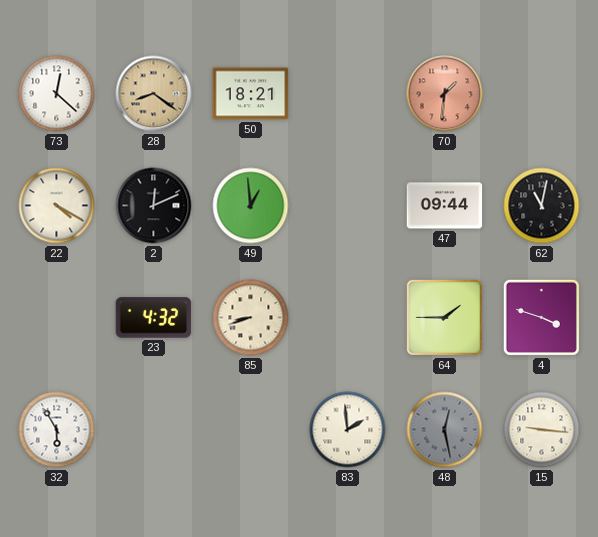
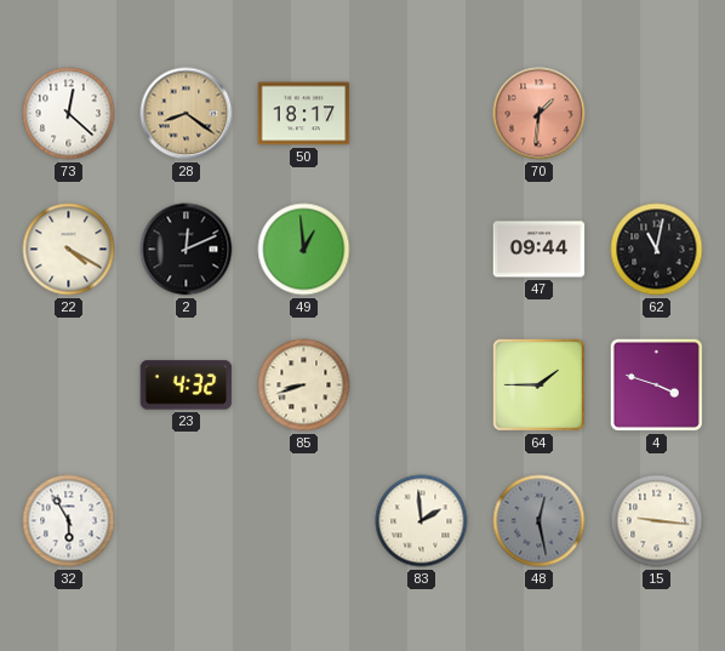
50: 18:21 -> 18:17 (304, 114)
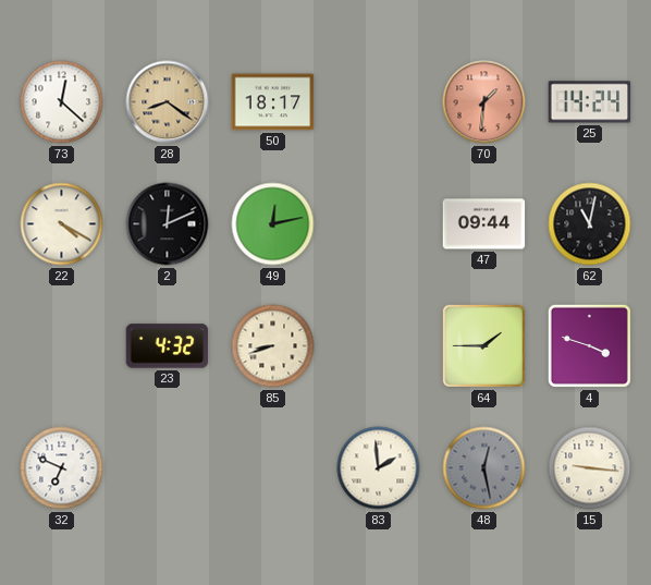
25: none -> 14:24 (590, 102)
49: 12:59 -> 12:13 (273, 224)
32: 5:55 -> 6:49 (62, 468)
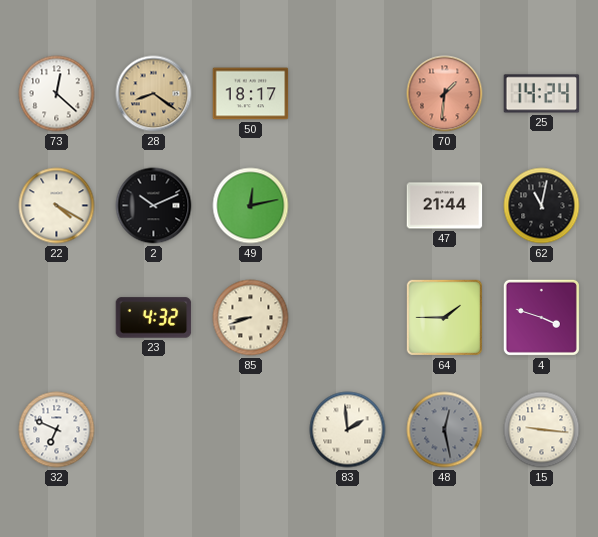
2: 12:11 -> 10:11 (154, 206)
47: 09:44 -> 21:44 (445, 206)
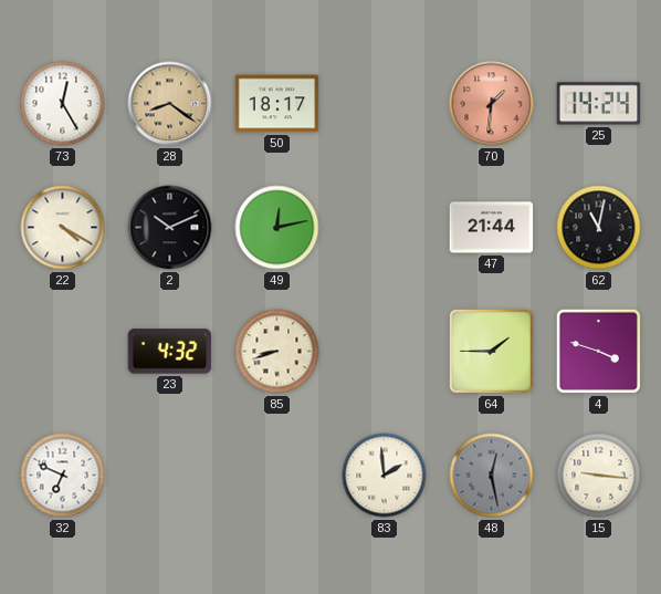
73: 12:22 -> 12:25 (63, 104)
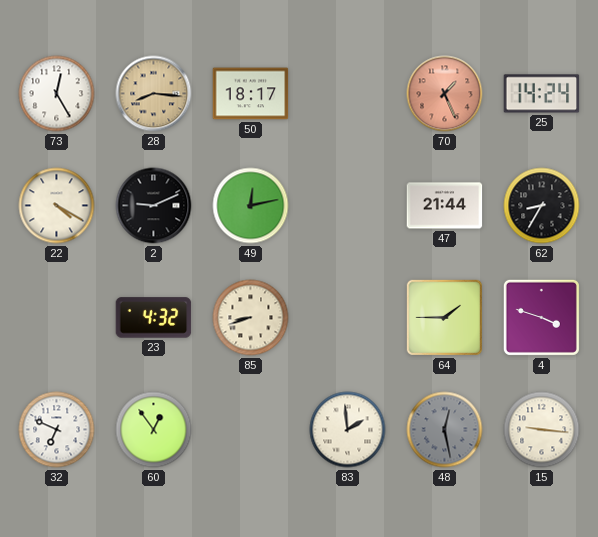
28: 8:21 -> 8:16 (154, 94)
70: 1:31 -> 1:26 (445, 94)
2: 10:11 -> 9:11 (154, 206)
62: 11:02 -> 8:35 (542, 206)
60: none -> 12:54 (154, 430)
